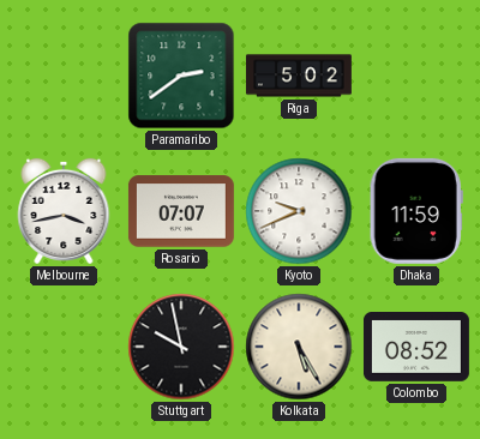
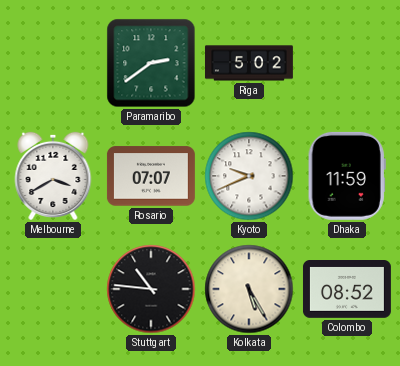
Melbourne: 3:43 -> 3:40 (53, 176)
Stuttgart: 9:58 -> 10:46 (151, 289)
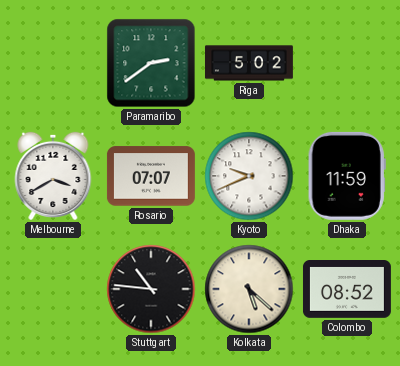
Kolkata: 5:25 -> 5:22 (249, 289)
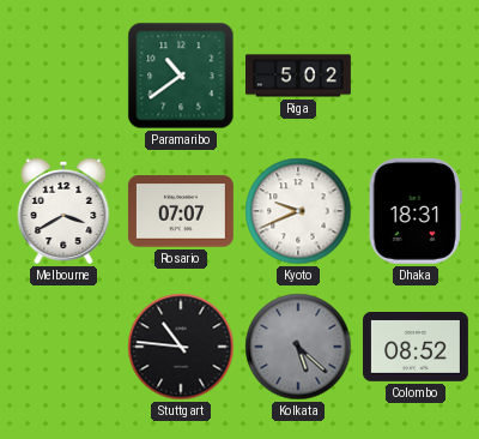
Paramaribo: 2:39 -> 10:39 (181, 76)
Dhaka: 11:59 -> 18:31 (416, 211)
Kolkata dial: cream -> grey (298, 347)
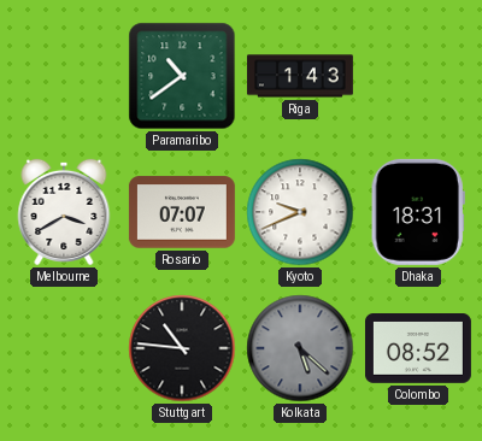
Riga: 5:02 -> 1:43 (300, 76)
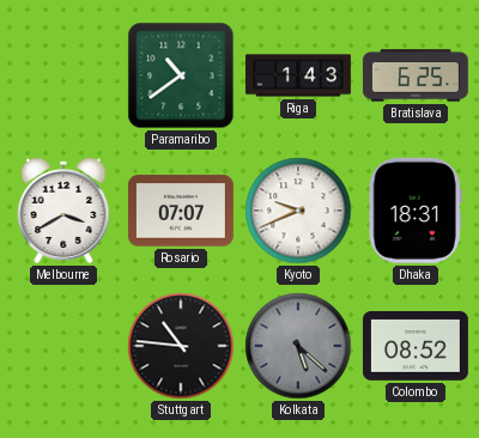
Bratislava: none -> 6:25 (416, 75)
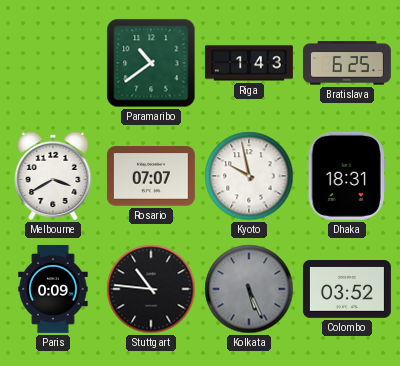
Kyoto: 9:41 -> 9:58 (249, 176)
Paris: none -> 0:09 (53, 289)
Kolkata: 5:22 -> 5:26 (249, 289)
Colombo: 08:52 -> 03:52 (347, 290)
